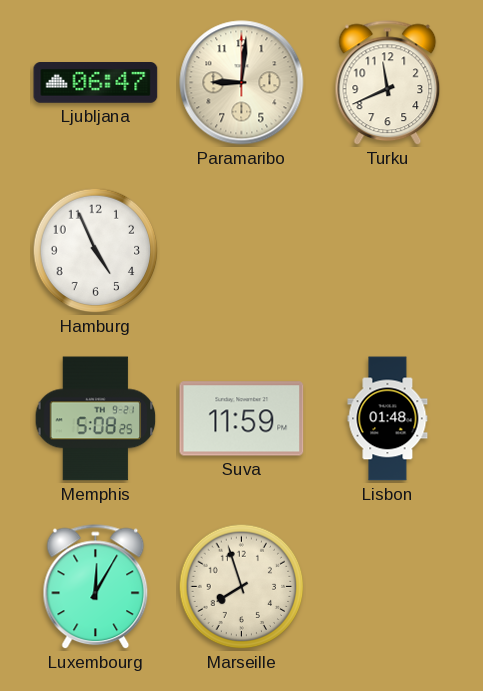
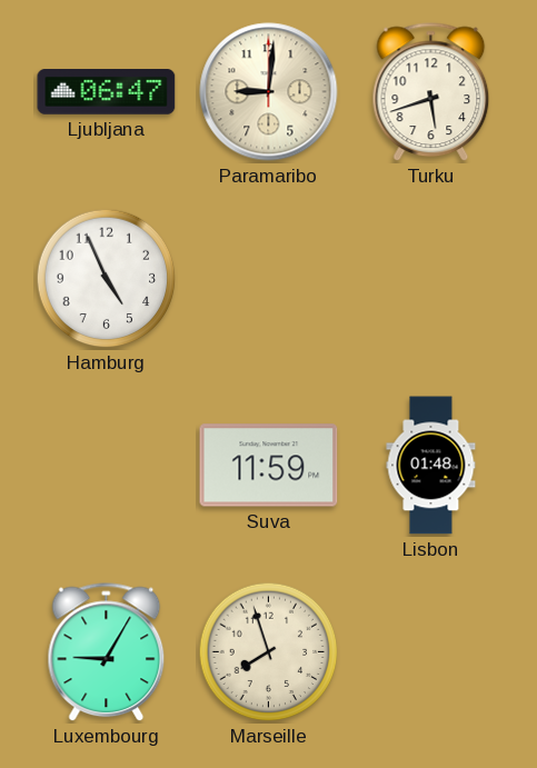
Turku: 11:41 -> 5:42 (431, 92)
Memphis: 5:08 -> none (96, 419)
Luxembourg: 12:05 -> 9:05 (107, 652)
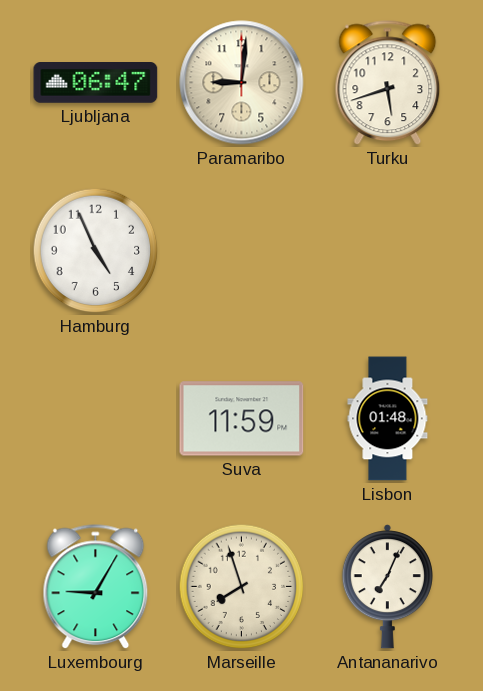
Antananarivo: none -> 7:04 (387, 587)
